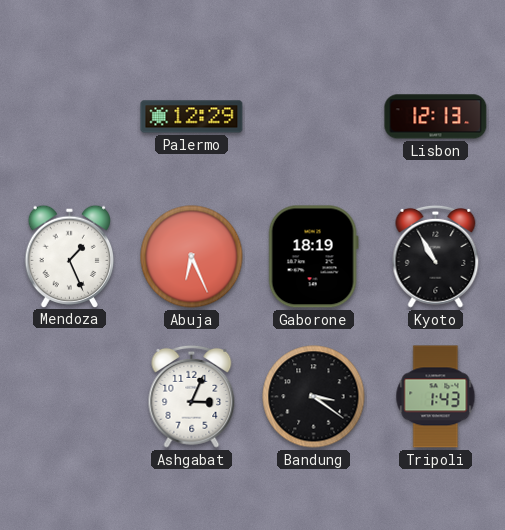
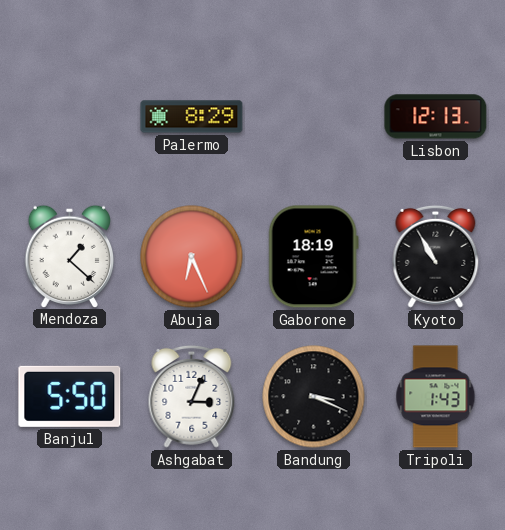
Palermo: 12:29 -> 8:29 (192, 117)
Mendoza: 1:26 -> 1:22 (69, 256)
Banjul: none -> 5:50 (70, 396)
Bandung: 3:21 -> 3:19 (314, 397)
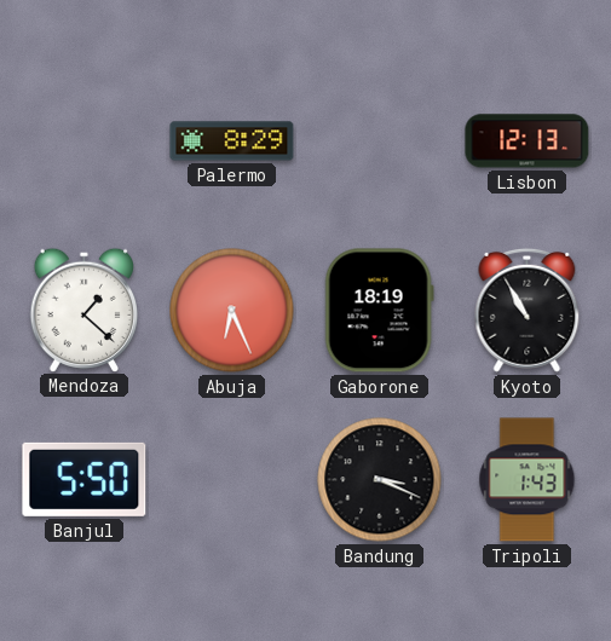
Ashgabat: 3:04 -> none (192, 396)
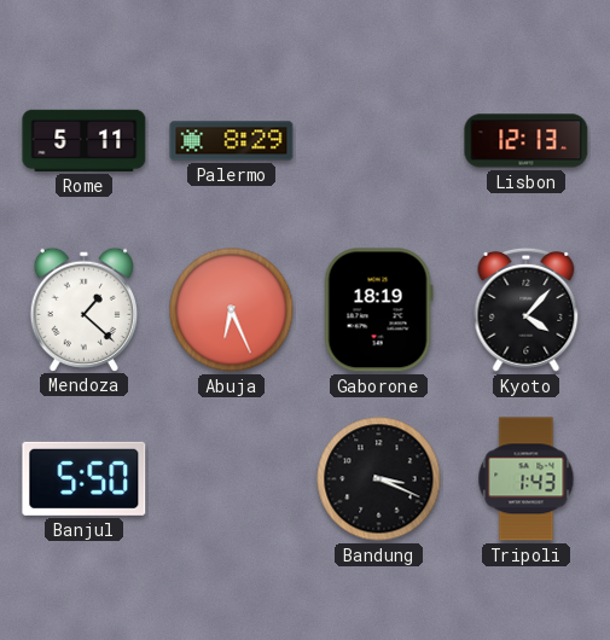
Rome: none -> 5:11 (85, 140)
Kyoto: 10:55 -> 4:07 (527, 309)
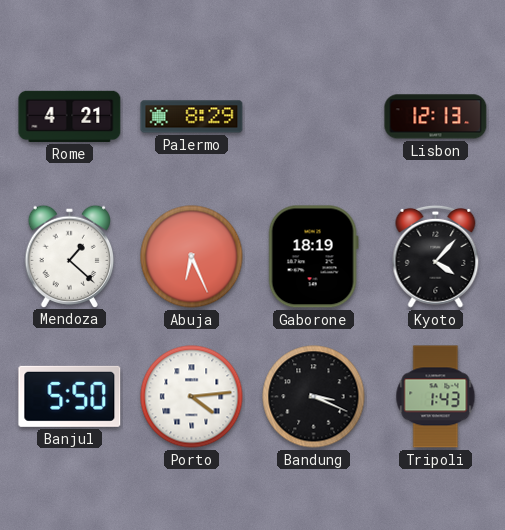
Rome: 5:11 -> 4:21 (70, 116)
Porto: none -> 4:14 (192, 397)
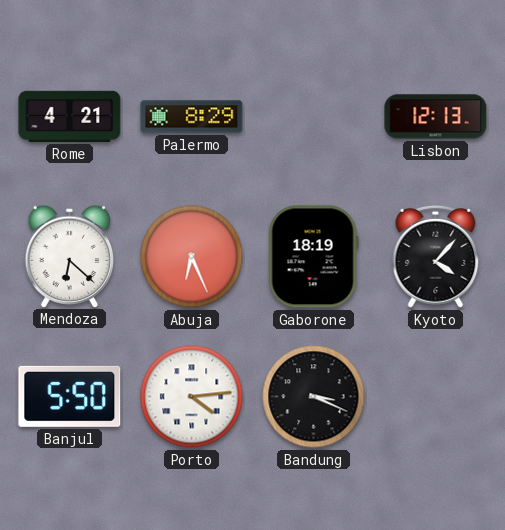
Mendoza: 1:22 -> 6:22 (69, 256)
Tripoli: 1:43 -> none (436, 397)
